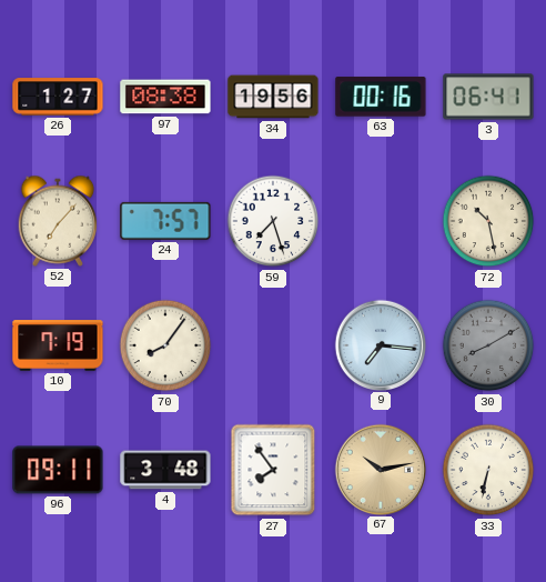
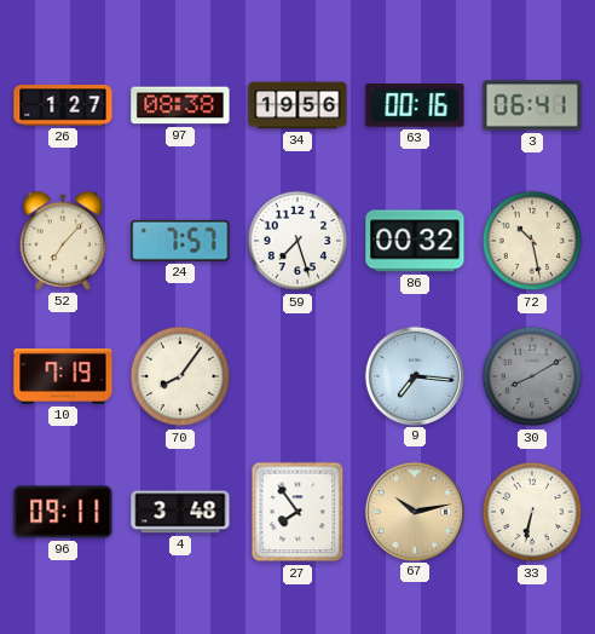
86: none -> 00:32 (415, 241)
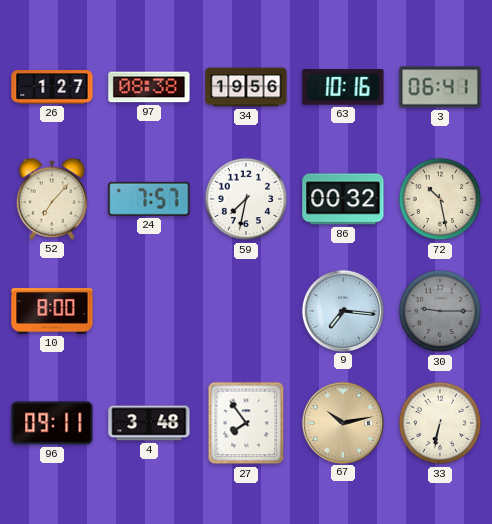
63: 00:16 -> 10:16 (343, 87)
59: 7:27 -> 7:32 (246, 199)
10: 7:19 -> 8:00 (52, 311)
70: 8:06 -> none (180, 376)
30: 8:10 -> 9:15 (440, 311)
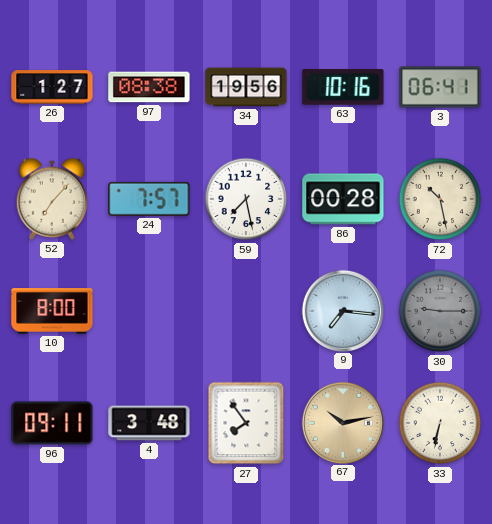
59: 7:32 -> 7:28 (246, 199)
86: 00:32 -> 00:28 (343, 199)
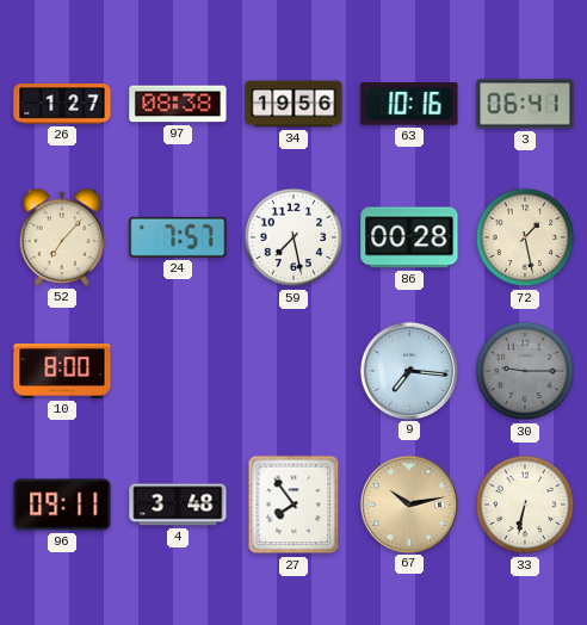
72: 10:28 -> 1:28 (525, 237)
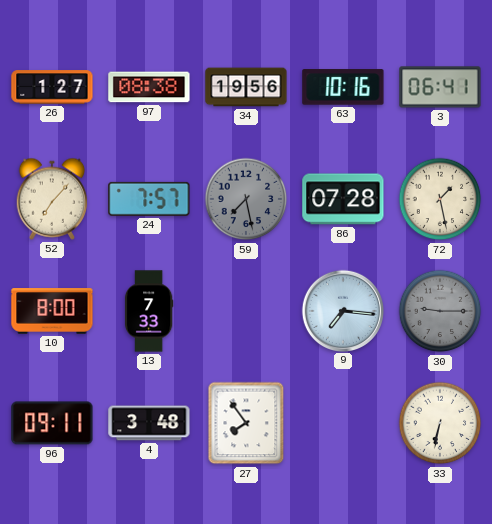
59 dial: white -> grey (246, 199)
86: 00:28 -> 07:28 (343, 199)
13: none -> 7:33 (149, 311)
67: 10:13 -> none (408, 503)
